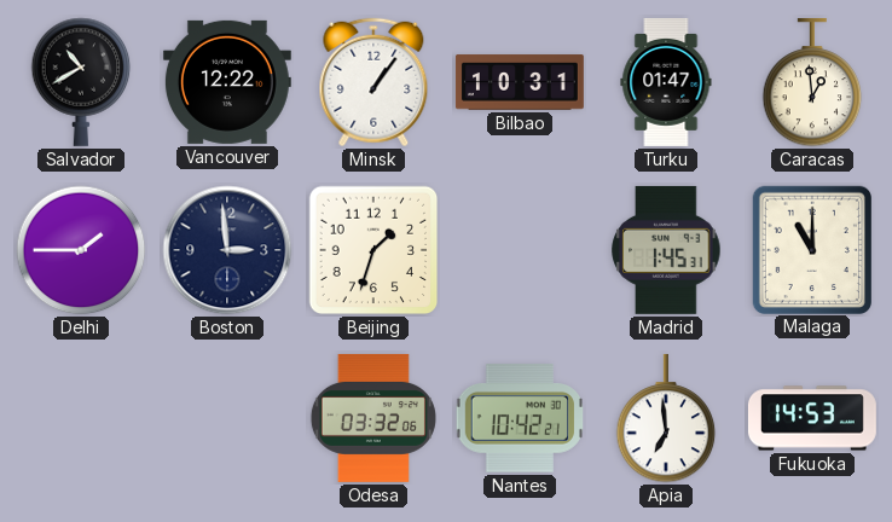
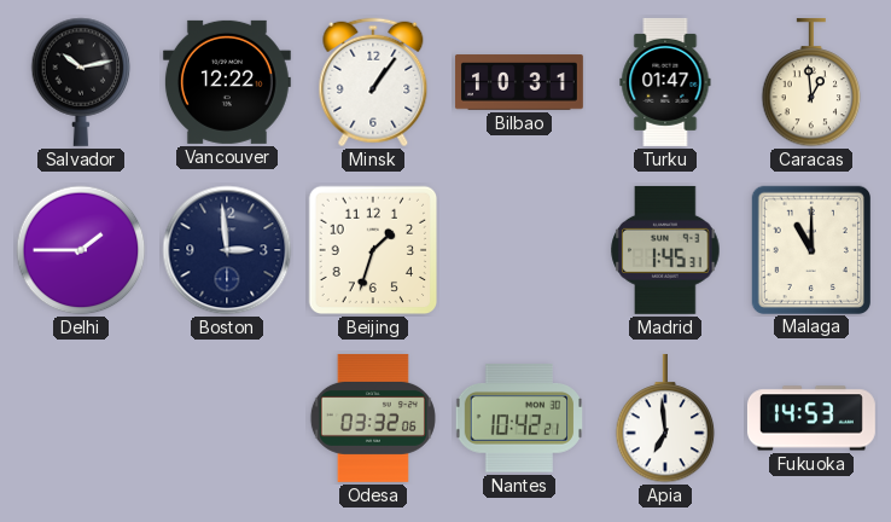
Salvador: 10:40 -> 10:13 (81, 82)
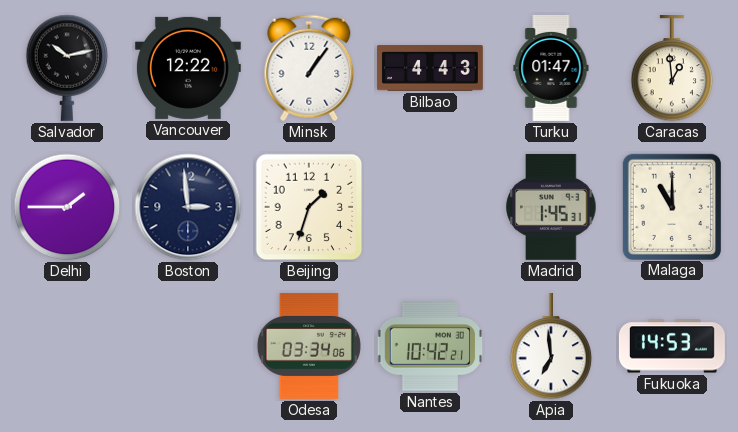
Bilbao: 10:31 -> 4:43 (430, 68)
Odesa: 03:32 -> 03:34 (309, 346)
